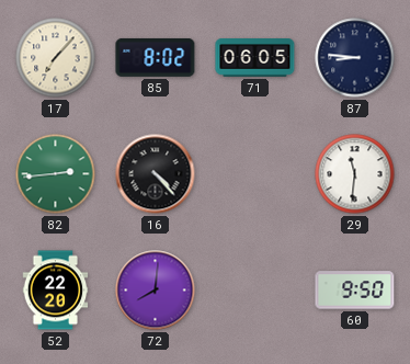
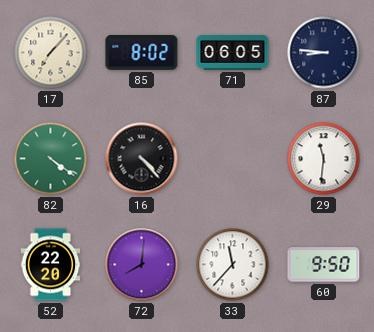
82: 2:44 -> 4:21 (51, 159)
33: none -> 11:37 (233, 265)
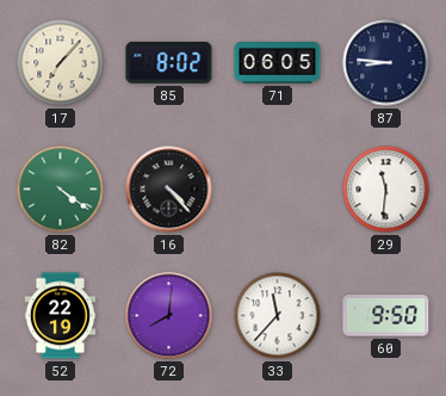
52: 22:20 -> 22:19 (61, 316)
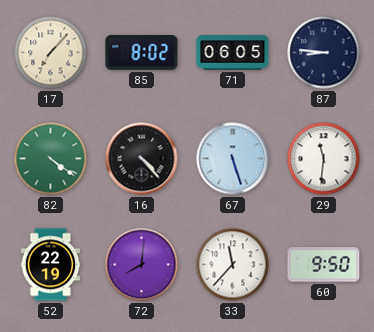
67: none -> 5:27 (233, 159)
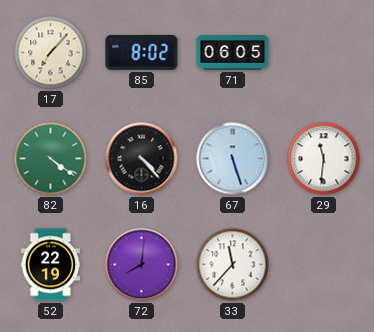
87: 8:46 -> none (324, 53)
60: 9:50 -> none (324, 265)
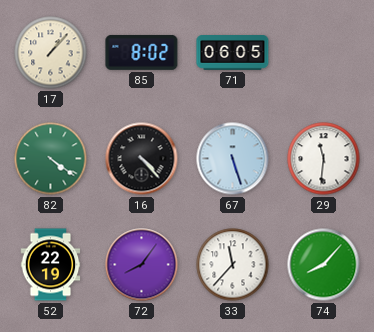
17: 7:07 -> 1:07 (51, 53)
72: 8:01 -> 8:06 (142, 265)
74: none -> 8:07 (324, 265)
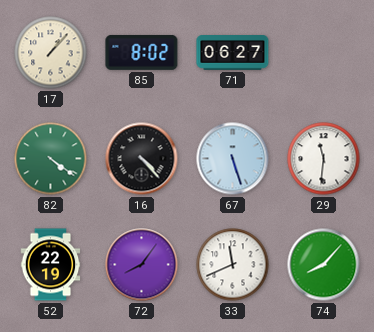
71: 06:05 -> 06:27 (233, 53)
33: 11:37 -> 11:41 (233, 265)
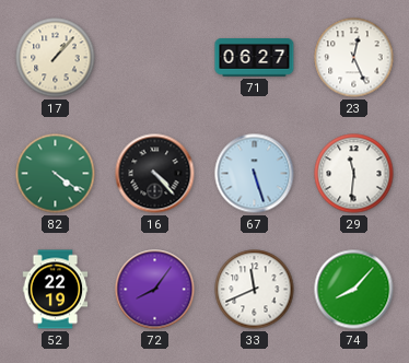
85: 8:02 -> none (142, 52)
23: none -> 12:26 (354, 58)
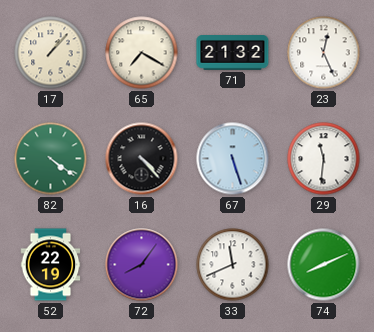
65: none -> 7:20 (142, 53)
71: 06:27 -> 21:32 (233, 53)
74: 8:07 -> 8:11 (324, 265)
